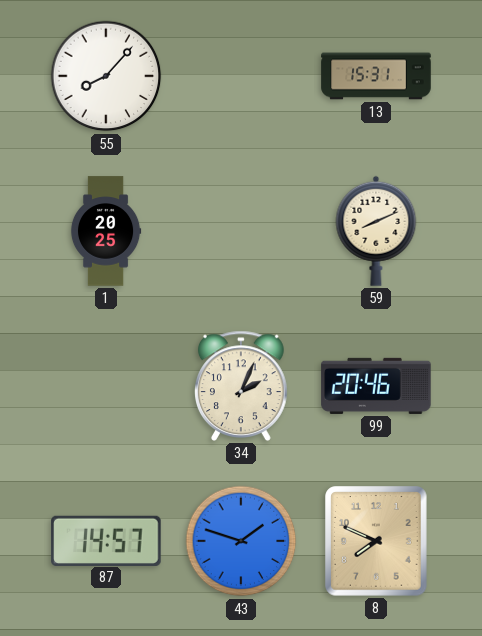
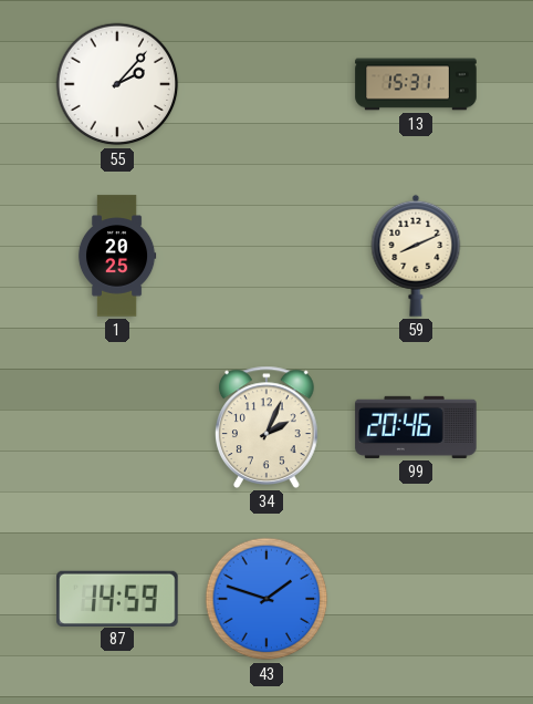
55: 8:07 -> 2:07 (117, 84)
87: 14:57 -> 14:59 (117, 598)
8: 7:49 -> none (376, 541)
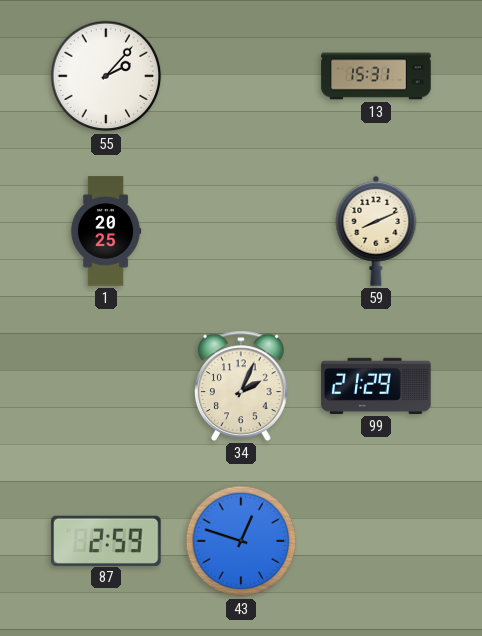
99: 20:46 -> 21:29 (376, 386)
87: 14:59 -> 2:59 (106, 540)
43: 1:48 -> 12:48 (241, 541)
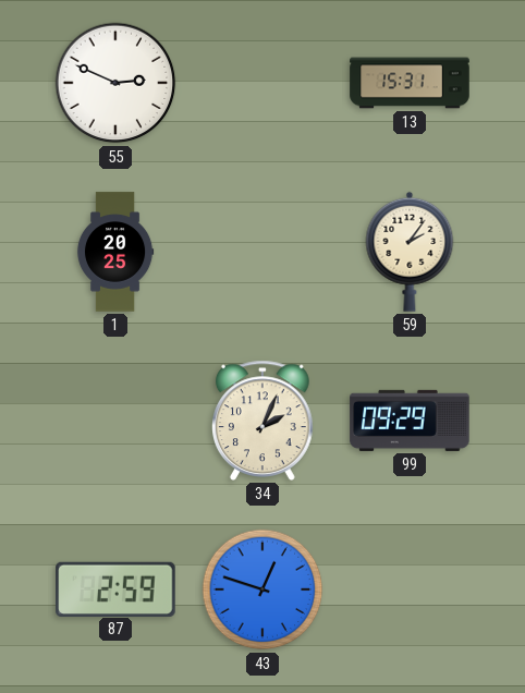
55: 2:07 -> 2:49 (115, 83)
59: 8:11 -> 2:06 (410, 252)
99: 21:29 -> 09:29 (410, 421)
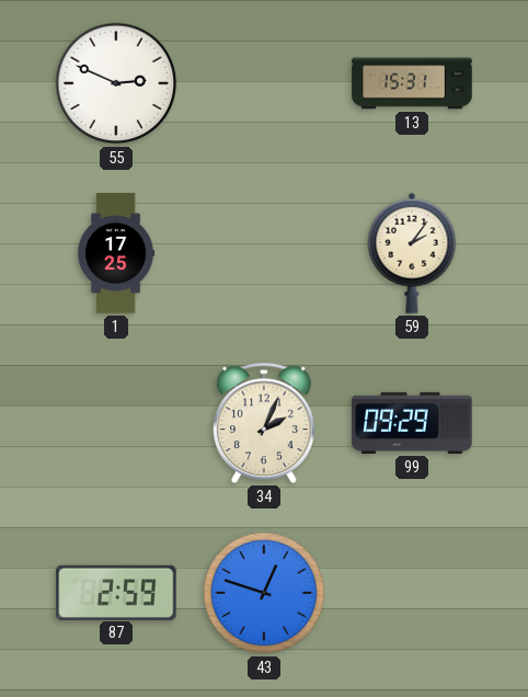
1: 20:25 -> 17:25 (116, 253)
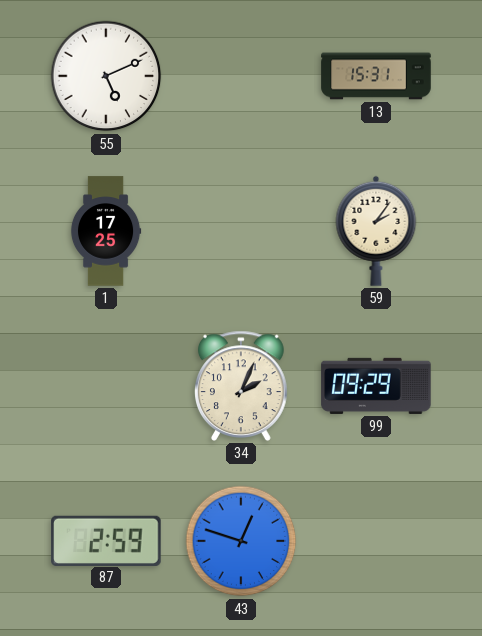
55: 2:49 -> 5:11 (106, 76)
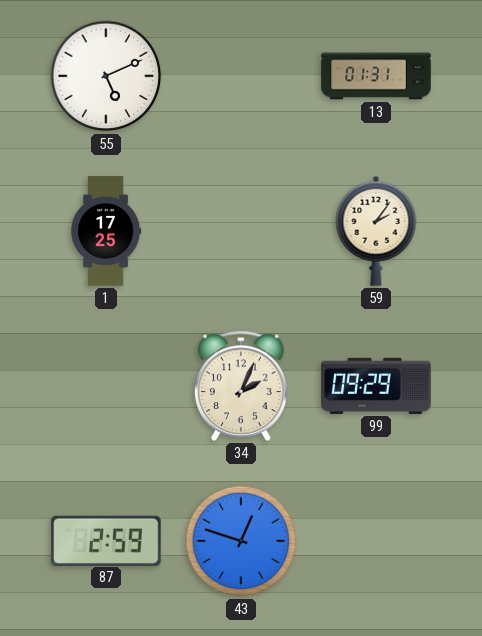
13: 15:31 -> 01:31 (376, 76)
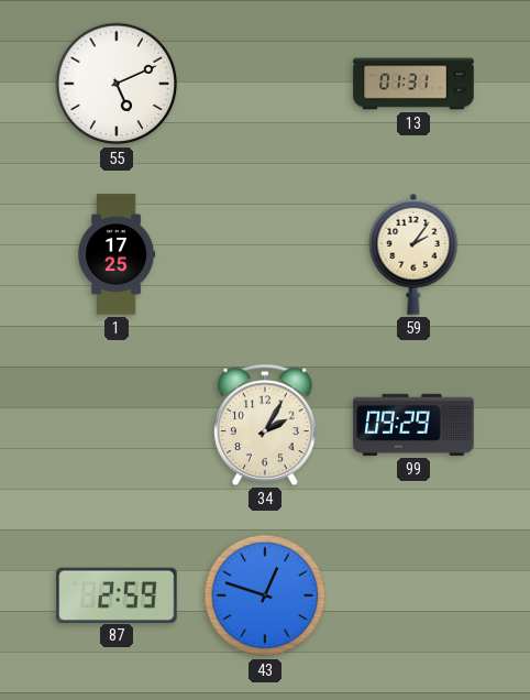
34: 2:04 -> 2:05 (266, 425)
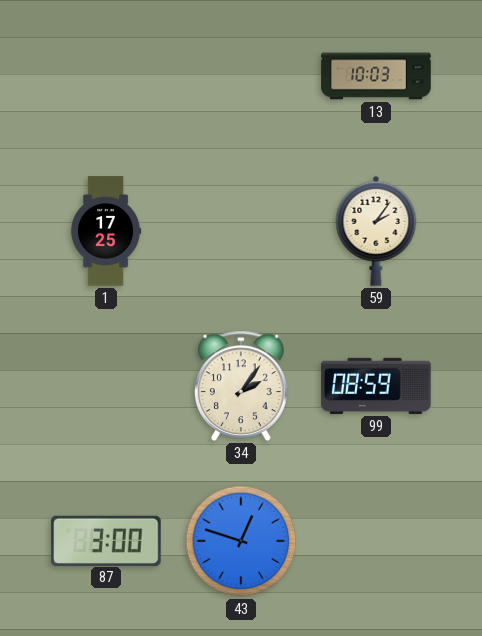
55: 5:11 -> none (117, 84)
13: 01:31 -> 10:03 (376, 76)
34: 2:05 -> 2:06 (242, 386)
99: 09:29 -> 08:59 (376, 386)
87: 2:59 -> 3:00 (106, 540)
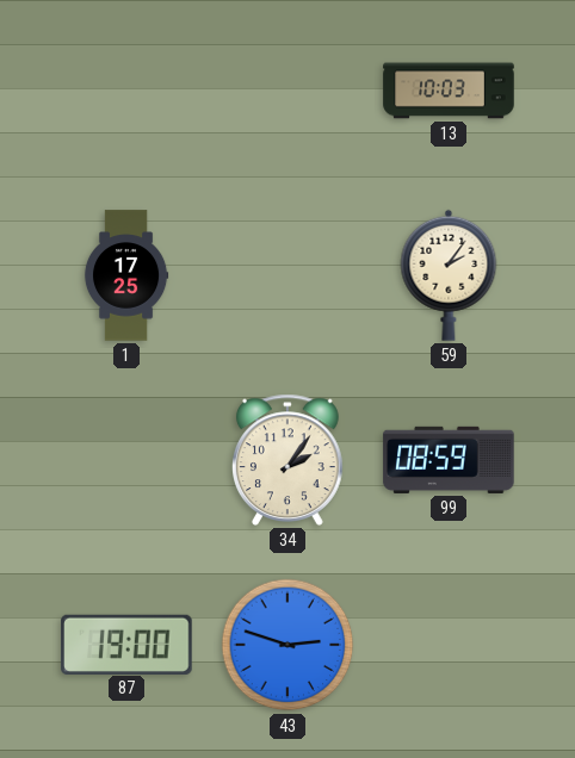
87: 3:00 -> 19:00 (126, 644)
43: 12:48 -> 2:48 (287, 645)
